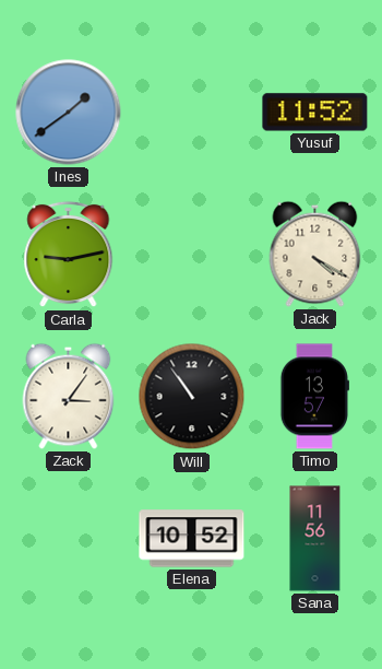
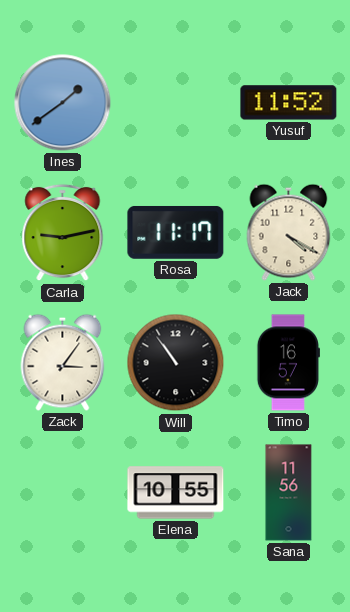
Rosa: none -> 11:17 (176, 232)
Timo: 13:57 -> 16:57 (288, 363)
Elena: 10:52 -> 10:55 (176, 493)
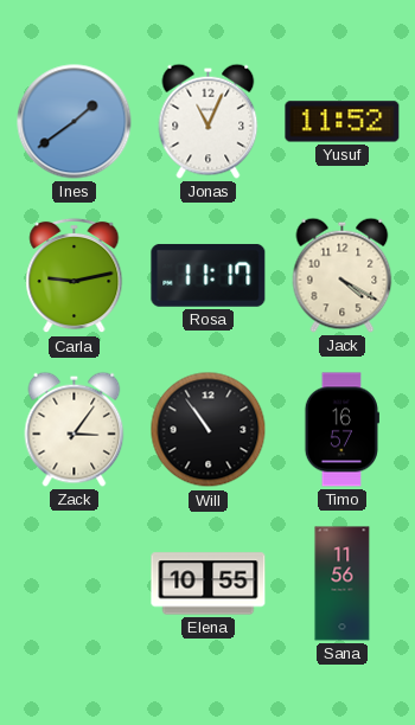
Jonas: none -> 11:04 (209, 121)
